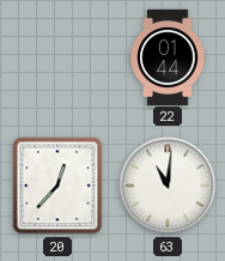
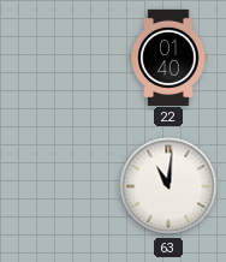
22: 01:44 -> 01:40 (168, 56)
20: 12:37 -> none (57, 186)
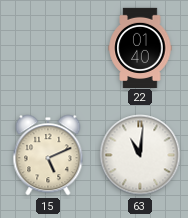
15: none -> 5:11 (48, 155)
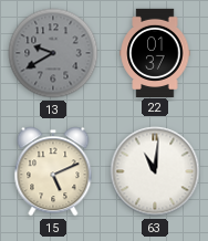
13: none -> 9:40 (53, 53)
22: 01:40 -> 01:37 (155, 52)
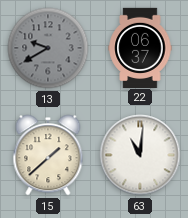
22: 01:37 -> 06:37 (140, 47)
15: 5:11 -> 1:38 (48, 155)
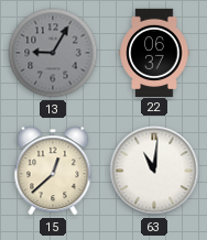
13: 9:40 -> 9:05 (53, 53)
15: 1:38 -> 12:38 (53, 171)
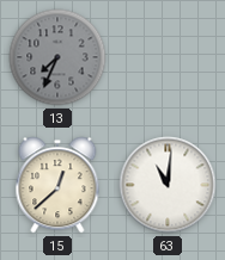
13: 9:05 -> 7:34 (57, 57)
22: 06:37 -> none (154, 52)
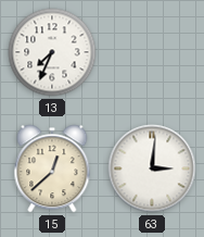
13 dial: grey -> white (52, 52)
63: 11:01 -> 3:01 (152, 169)
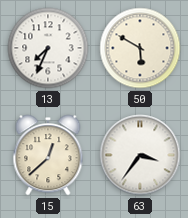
50: none -> 5:50 (140, 48)
63: 3:01 -> 3:36 (140, 155)
